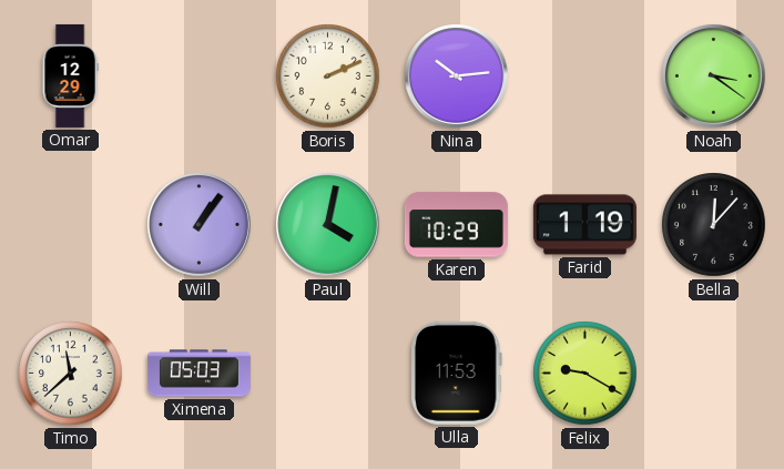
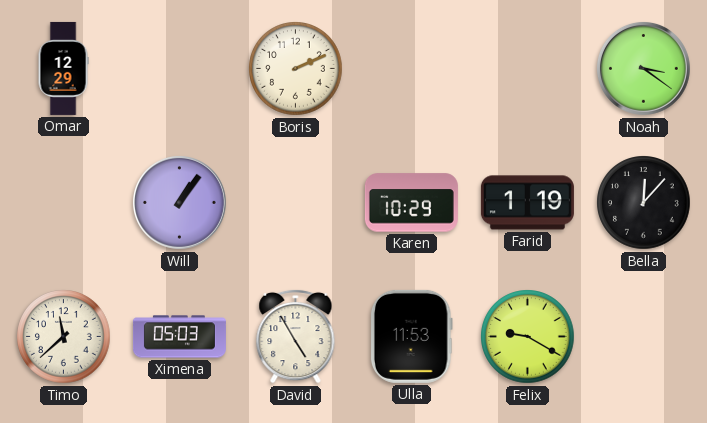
Nina: 10:14 -> none (456, 75)
Paul: 4:02 -> none (327, 224)
David: none -> 4:55 (296, 336)
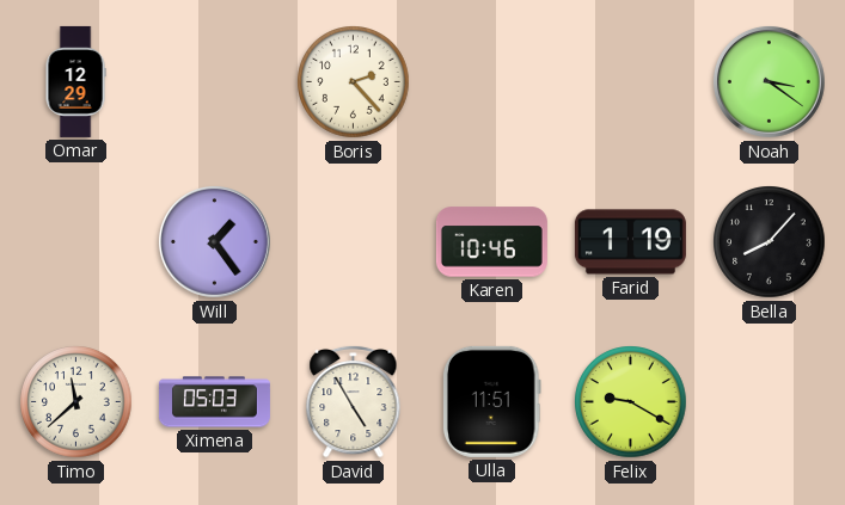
Boris: 2:11 -> 2:23 (354, 82)
Will: 1:06 -> 1:24 (214, 241)
Karen: 10:29 -> 10:46 (491, 242)
Bella: 12:07 -> 8:07 (770, 242)
Ulla: 11:53 -> 11:51 (491, 401)
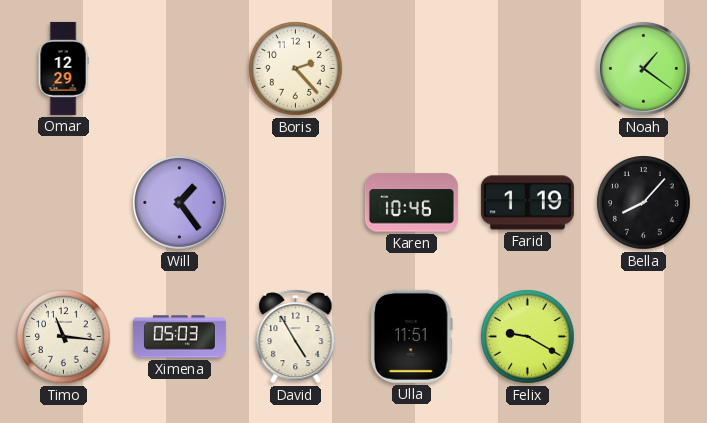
Noah: 3:21 -> 1:21 (643, 68)
Timo: 11:38 -> 11:16 (64, 337)
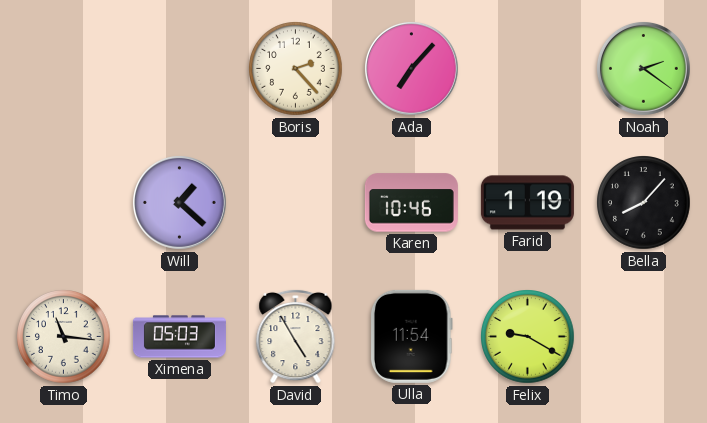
Omar: 12:29 -> none (63, 68)
Ada: none -> 7:07 (411, 68)
Noah: 1:21 -> 2:21 (643, 68)
Will: 1:24 -> 1:22 (179, 202)
Ulla: 11:51 -> 11:54 (411, 336)
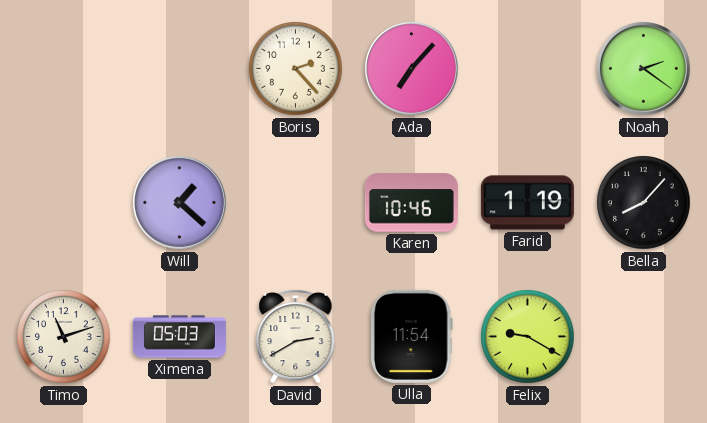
Timo: 11:16 -> 11:12 (64, 337)
David: 4:55 -> 2:40 (296, 336)
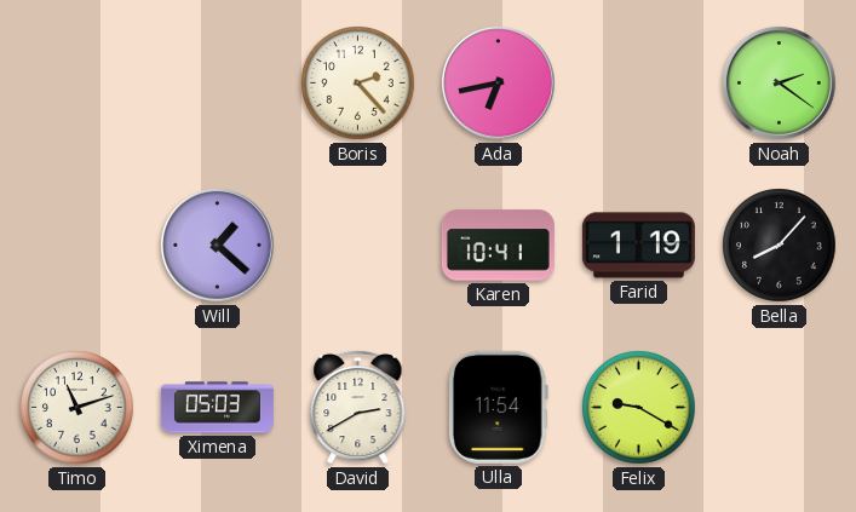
Ada: 7:07 -> 6:43 (498, 82)
Karen: 10:46 -> 10:41 (498, 246)
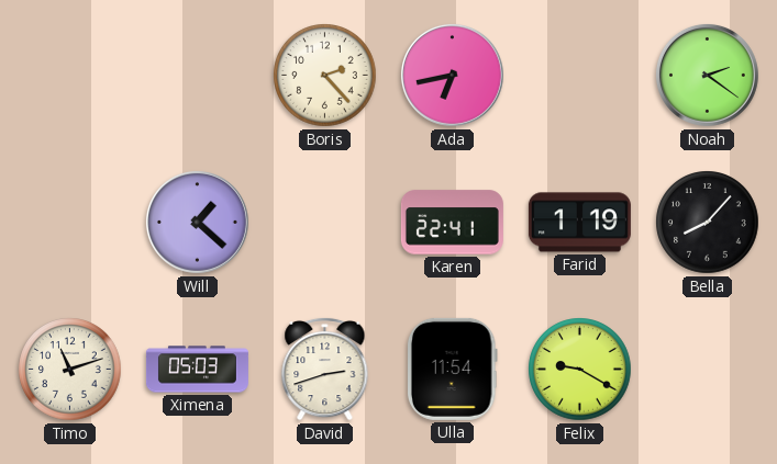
Karen: 10:41 -> 22:41 (452, 223)
David: 2:40 -> 2:42 (325, 369)
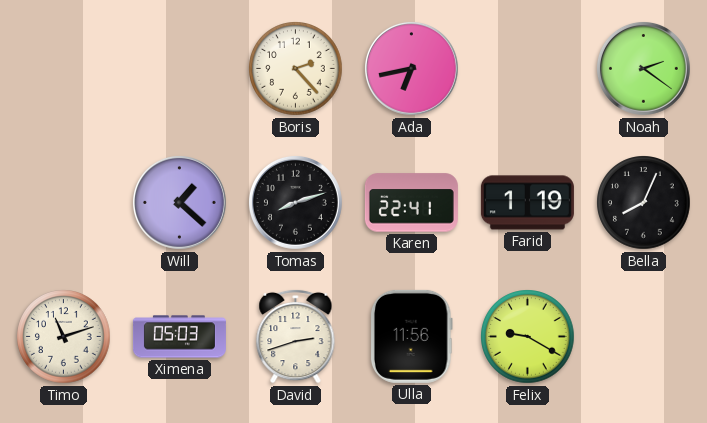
Tomas: none -> 8:12 (295, 202)
Bella: 8:07 -> 8:04 (644, 203)
Ulla: 11:54 -> 11:56 (411, 336)
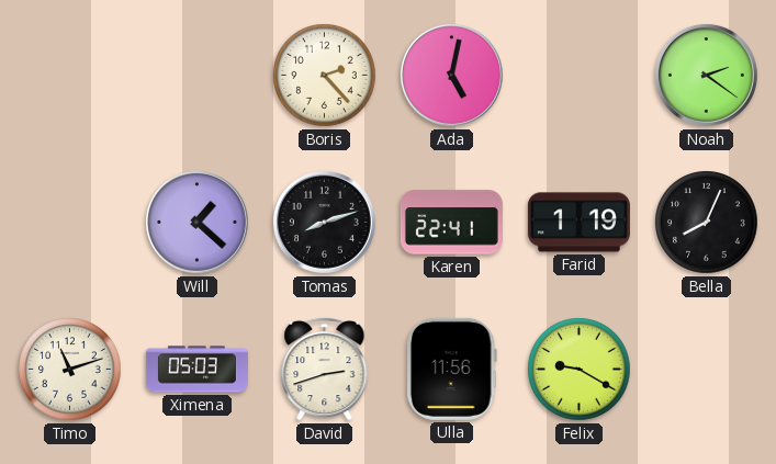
Ada: 6:43 -> 5:02 (451, 75)
